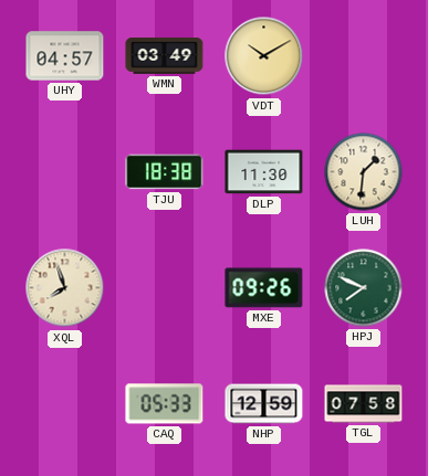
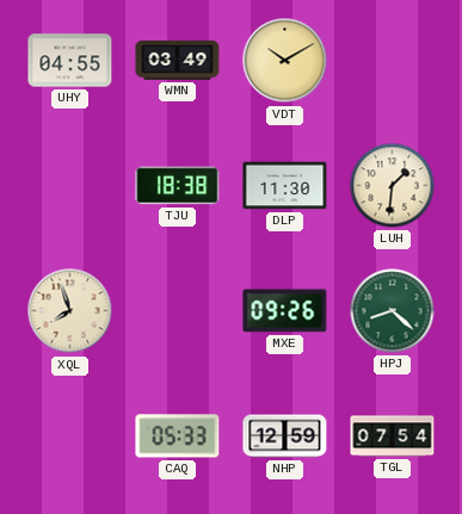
UHY: 04:57 -> 04:55 (70, 61)
HPJ: 7:49 -> 8:22 (393, 311)
TGL: 07:58 -> 07:54 (393, 436)
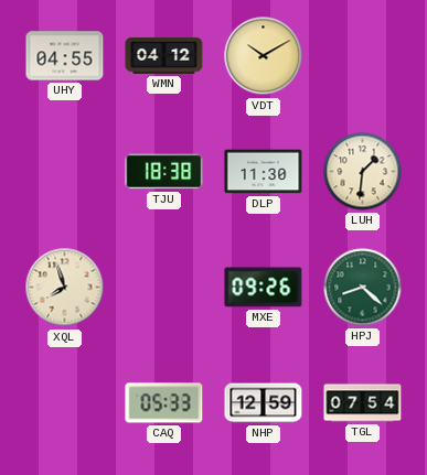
WMN: 03:49 -> 04:12 (164, 56)
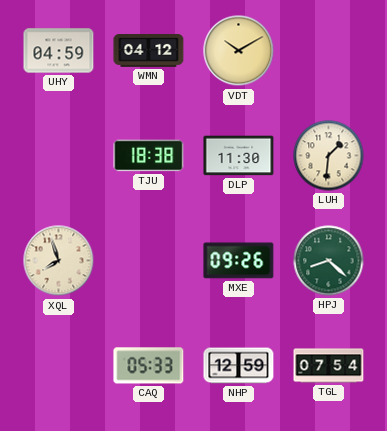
UHY: 04:55 -> 04:59 (59, 51)
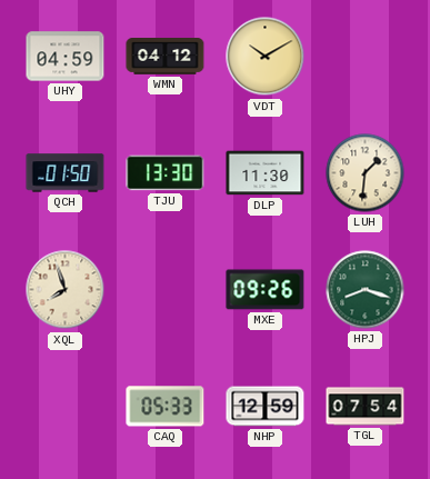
QCH: none -> 01:50 (66, 173)
TJU: 18:38 -> 13:30 (166, 173)
HPJ: 8:22 -> 8:18 (366, 290)
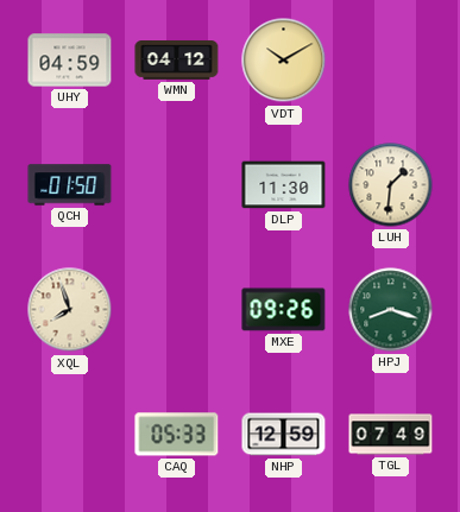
TJU: 13:30 -> none (166, 173)
TGL: 07:54 -> 07:49 (391, 435)
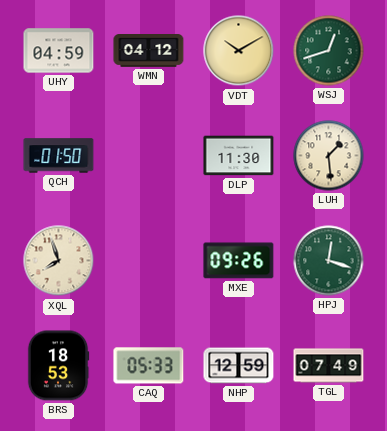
WSJ: none -> 12:42 (329, 51)
LUH: 1:31 -> 1:29 (329, 156)
HPJ: 8:18 -> 12:18 (329, 261)
BRS: none -> 18:53 (58, 366)
